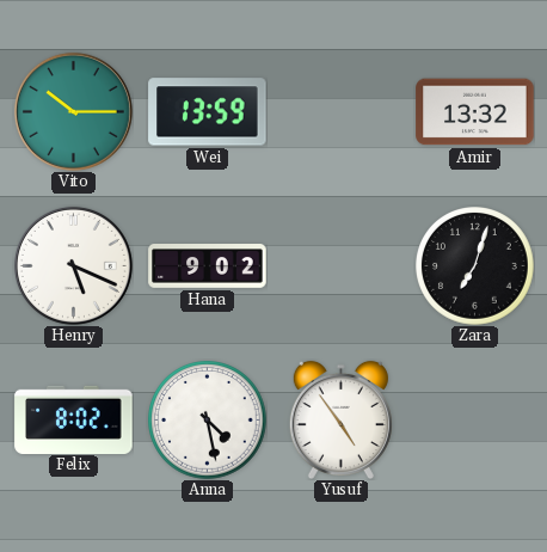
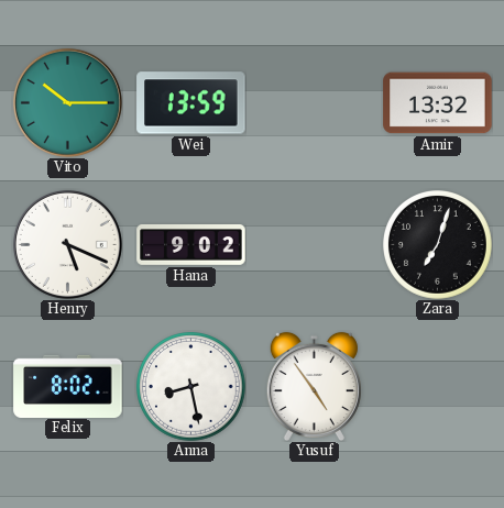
Anna: 4:28 -> 8:28 (191, 387)
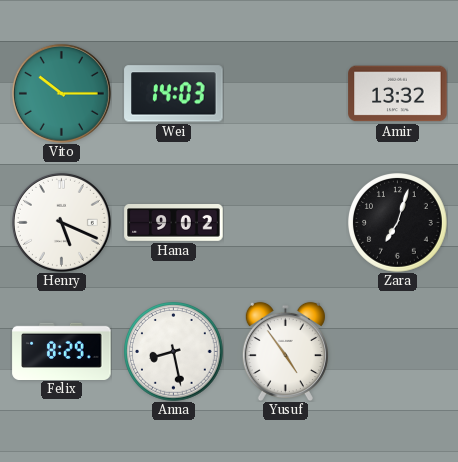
Wei: 13:59 -> 14:03 (174, 94)
Felix: 8:02 -> 8:29 (62, 351)
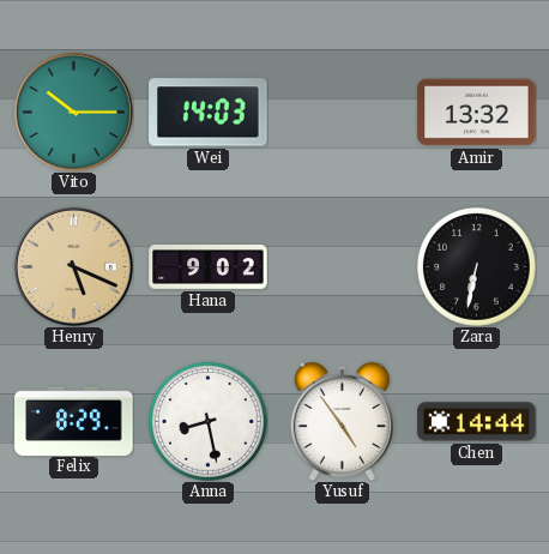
Henry dial: white -> champagne (73, 266)
Zara: 7:03 -> 6:32 (477, 267)
Chen: none -> 14:44 (477, 422)
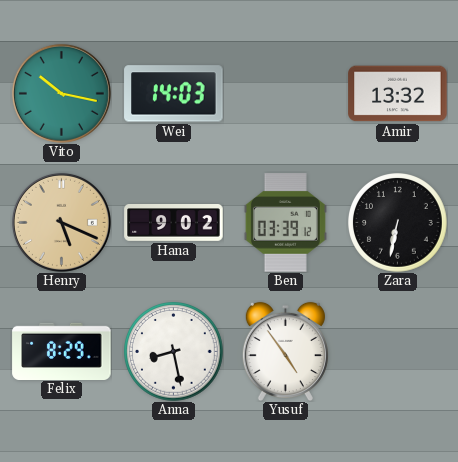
Vito: 10:15 -> 10:17 (61, 93)
Ben: none -> 03:39 (285, 223)
Chen: 14:44 -> none (477, 422)
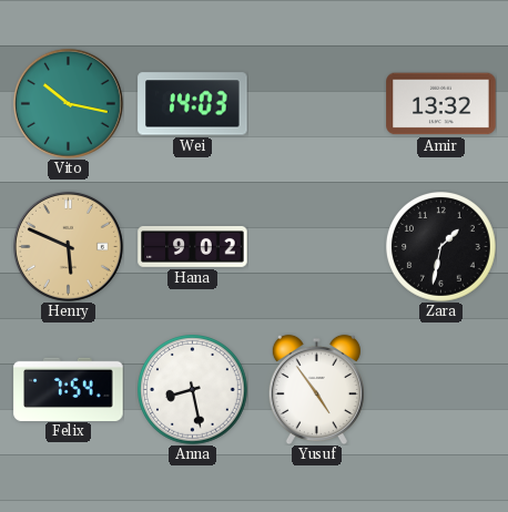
Henry: 5:19 -> 5:49 (68, 246)
Ben: 03:39 -> none (285, 223)
Zara: 6:32 -> 1:32 (441, 247)
Felix: 8:29 -> 7:54 (69, 389)
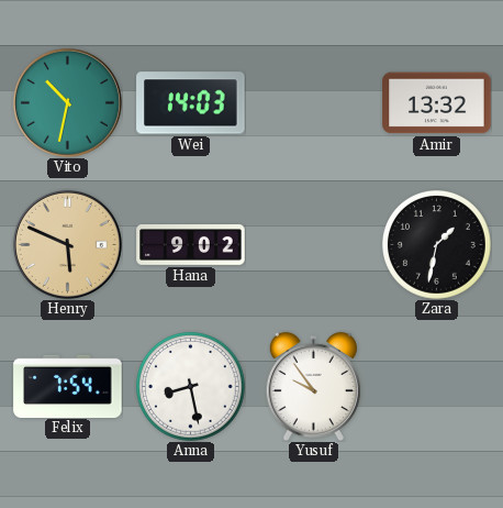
Vito: 10:17 -> 10:32 (67, 102)
Yusuf: 4:54 -> 9:54 (313, 386)
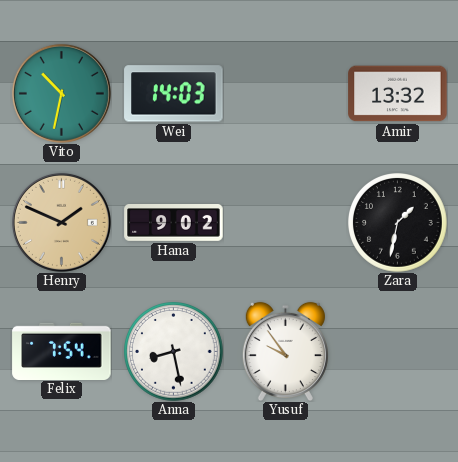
Henry: 5:49 -> 1:49 (61, 222)
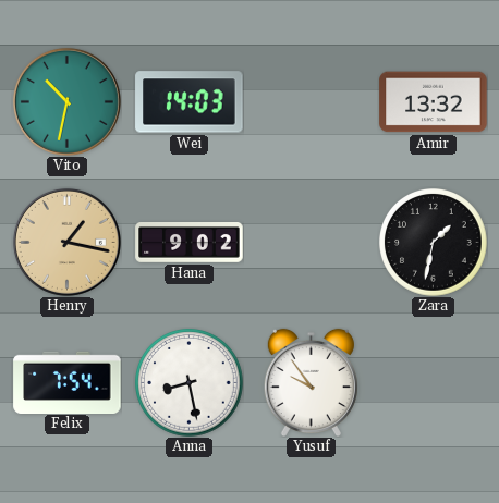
Henry: 1:49 -> 1:17 (66, 242)
